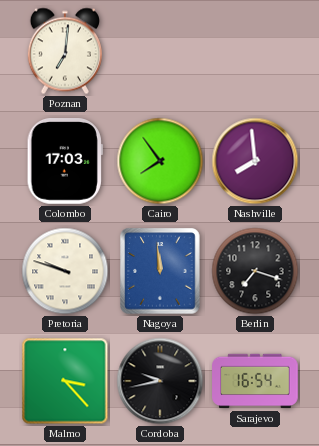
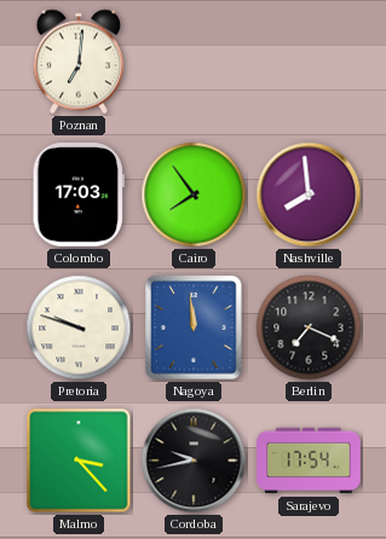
Berlin: 7:18 -> 7:19 (309, 328)
Sarajevo: 16:54 -> 17:54 (309, 460)
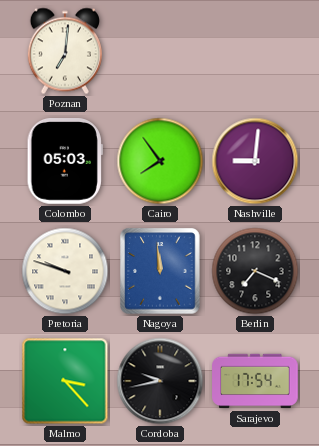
Colombo: 17:03 -> 05:03 (65, 162)
Nashville: 7:59 -> 9:01 (255, 161)
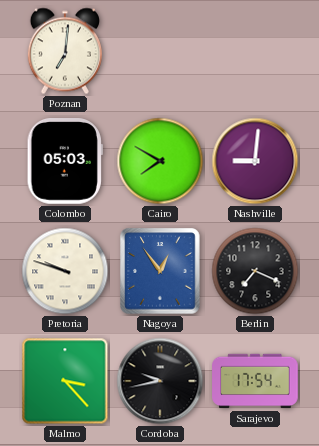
Cairo: 7:54 -> 7:50 (160, 161)
Nagoya: 11:59 -> 12:54 (160, 271)
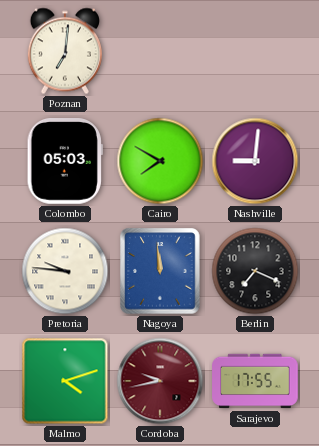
Pretoria: 9:48 -> 9:46 (65, 271)
Nagoya: 12:54 -> 11:59 (160, 271)
Malmo: 3:23 -> 4:12 (65, 381)
Cordoba dial: black -> burgundy (160, 381)
Sarajevo: 17:54 -> 17:55 (255, 381)
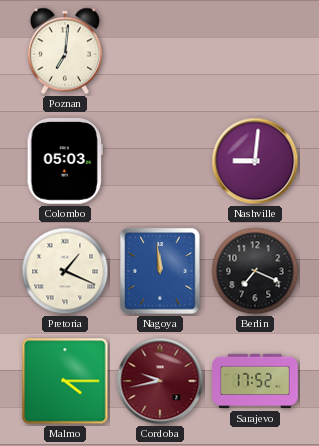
Cairo: 7:50 -> none (160, 161)
Pretoria: 9:46 -> 1:19 (65, 271)
Malmo: 4:12 -> 4:15 (65, 381)
Sarajevo: 17:55 -> 17:52 (255, 381)
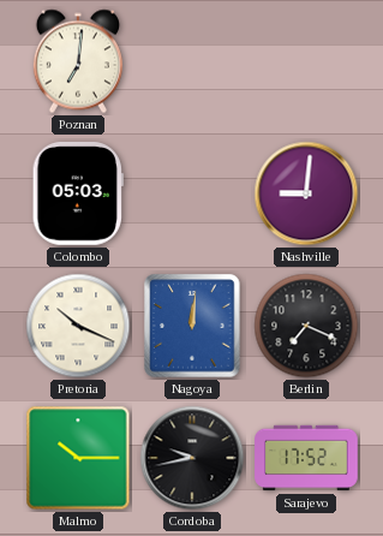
Pretoria: 1:19 -> 10:19 (78, 326)
Nagoya: 11:59 -> 12:01 (192, 326)
Malmo: 4:15 -> 10:15 (78, 458)
Cordoba dial: burgundy -> black (192, 458)
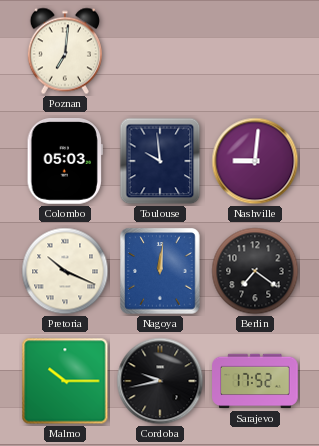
Toulouse: none -> 9:59 (160, 161)
Berlin: 7:19 -> 7:21 (255, 271)
